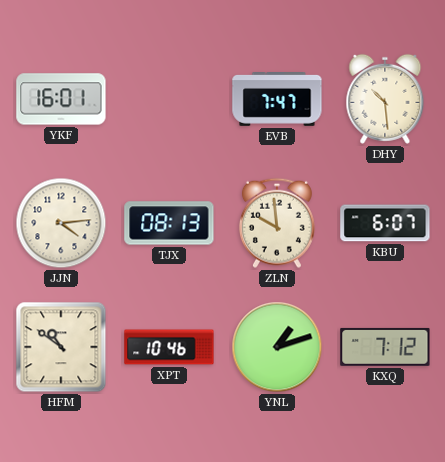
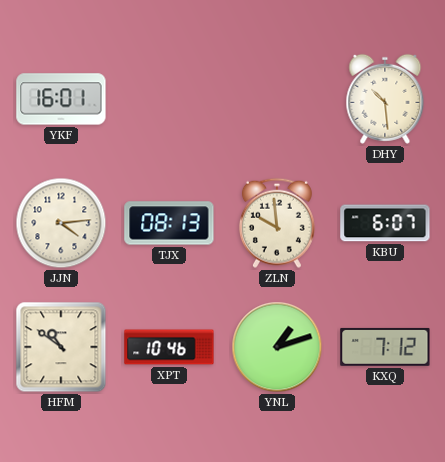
EVB: 7:47 -> none (277, 100)
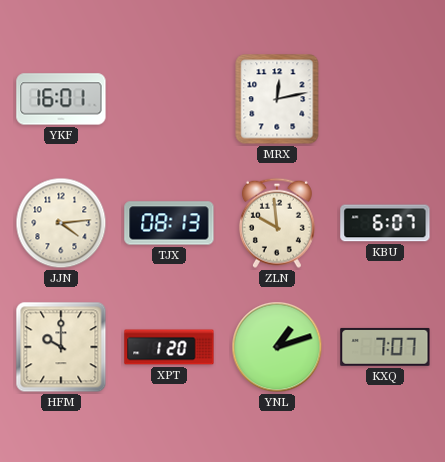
MRX: none -> 12:13 (277, 99)
DHY: 10:29 -> none (385, 99)
HFM: 10:51 -> 10:00 (61, 347)
XPT: 10:46 -> 1:20 (169, 347)
KXQ: 7:12 -> 7:07 (385, 347)
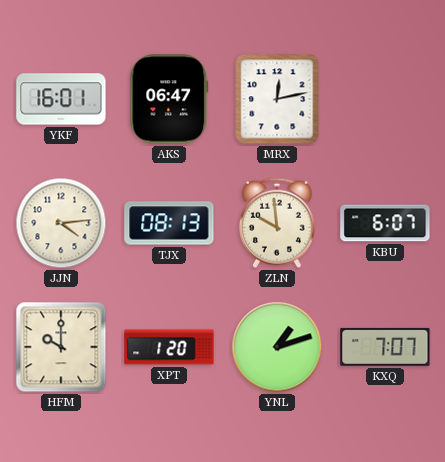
AKS: none -> 06:47 (169, 99)
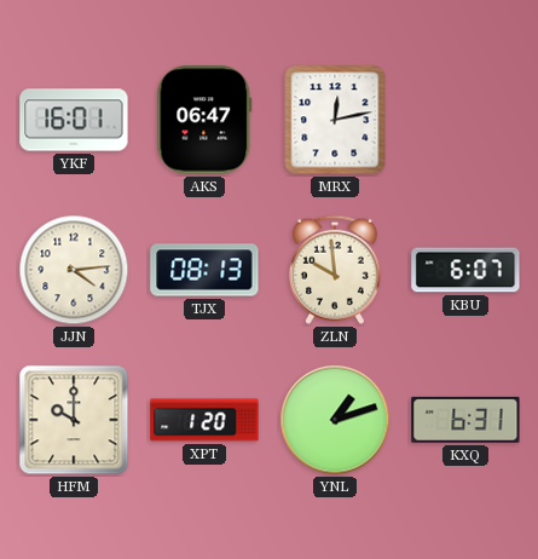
KXQ: 7:07 -> 6:31 (465, 420)
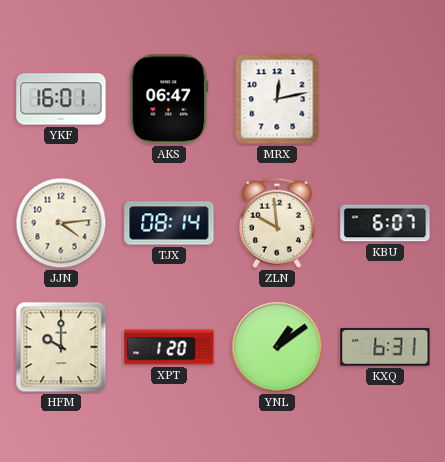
TJX: 08:13 -> 08:14 (169, 223)
YNL: 1:12 -> 1:09 (277, 347)
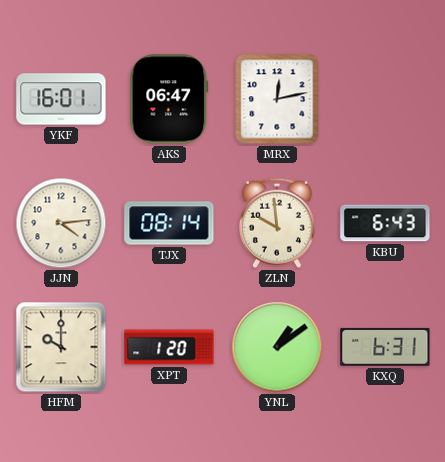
KBU: 6:07 -> 6:43 (385, 223)
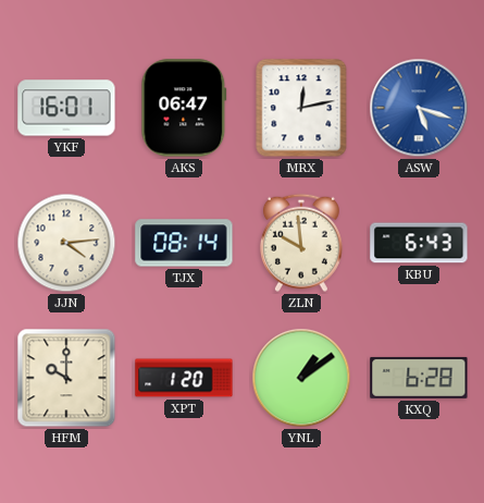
ASW: none -> 5:18 (419, 108)
KXQ: 6:31 -> 6:28 (419, 378)
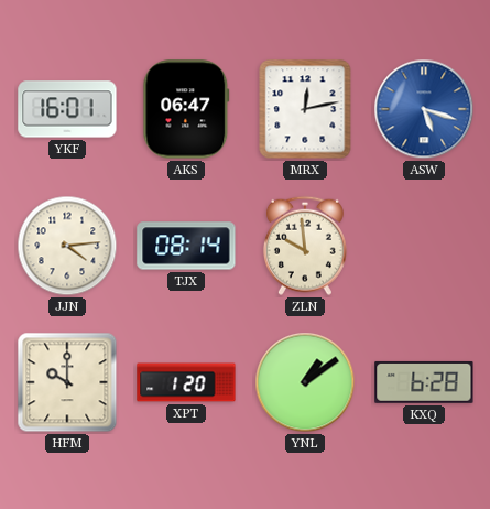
KBU: 6:43 -> none (419, 243)
